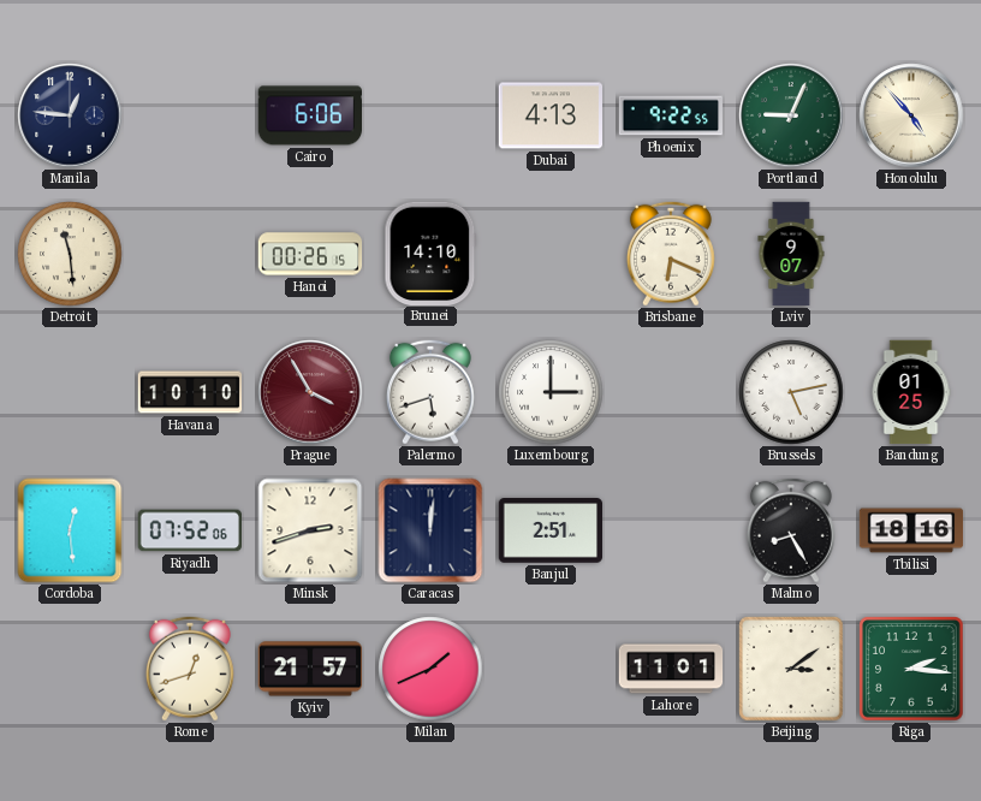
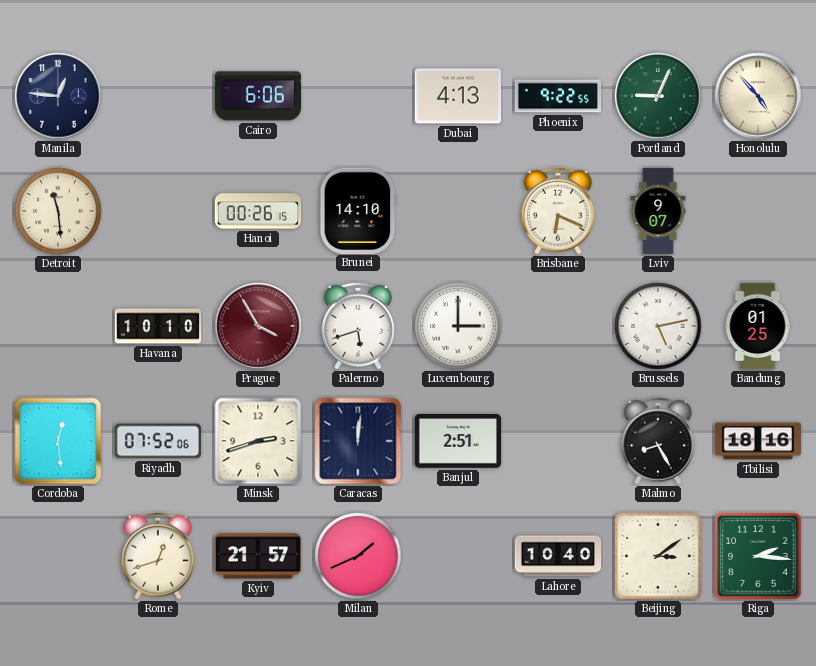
Lahore: 11:01 -> 10:40 (558, 556)
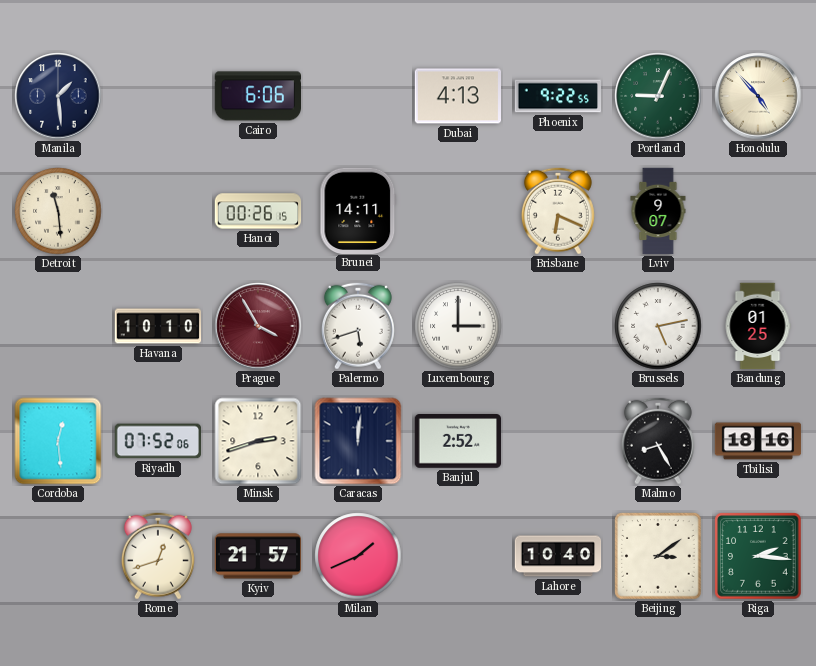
Manila: 12:46 -> 1:29 (58, 96)
Brunei: 14:10 -> 14:11 (358, 210)
Banjul: 2:51 -> 2:52 (458, 441)
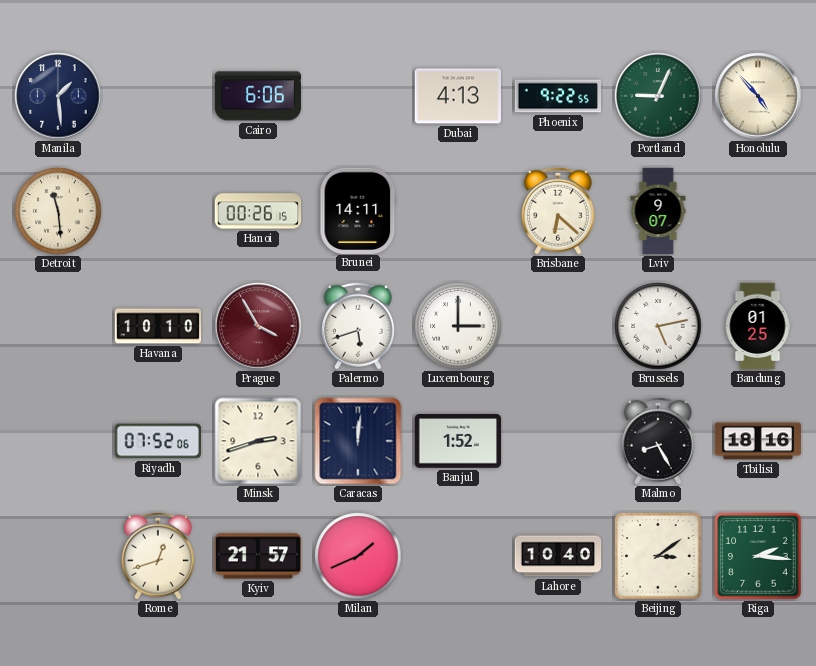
Brisbane: 6:19 -> 6:22 (558, 211)
Cordoba: 12:29 -> none (58, 441)
Banjul: 2:52 -> 1:52 (458, 441)
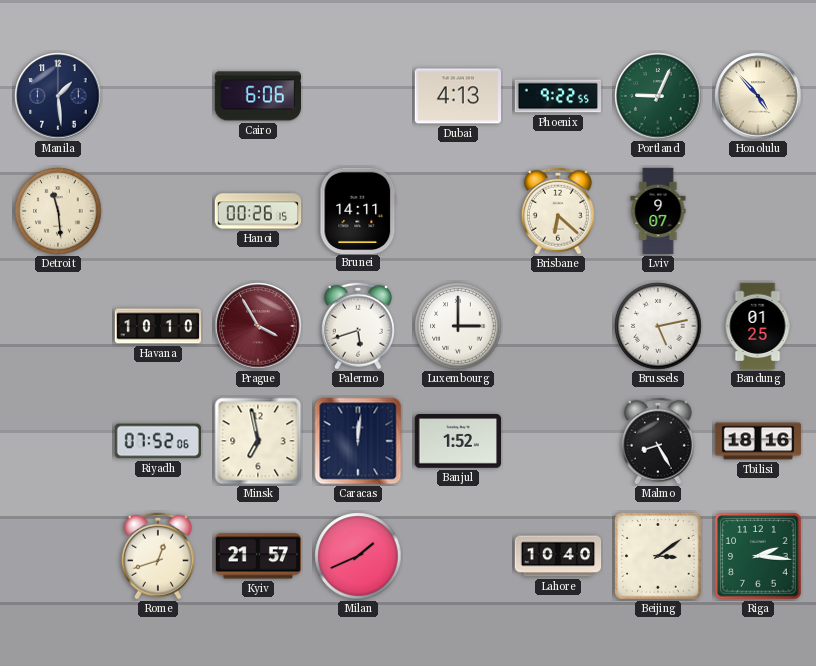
Minsk: 2:42 -> 6:58 (258, 441)
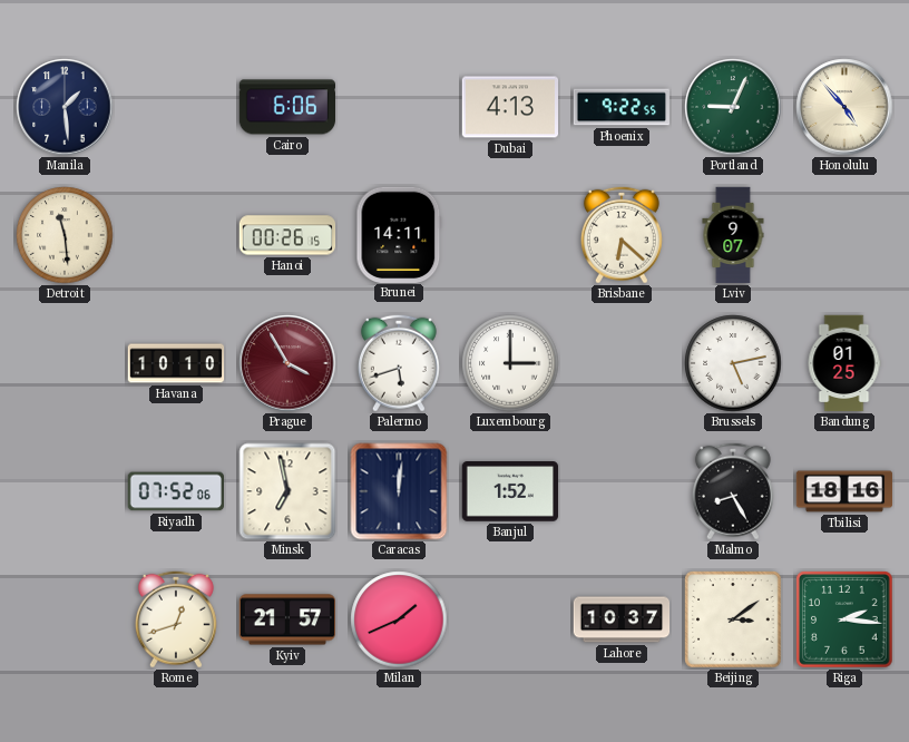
Lahore: 10:40 -> 10:37 (622, 619)
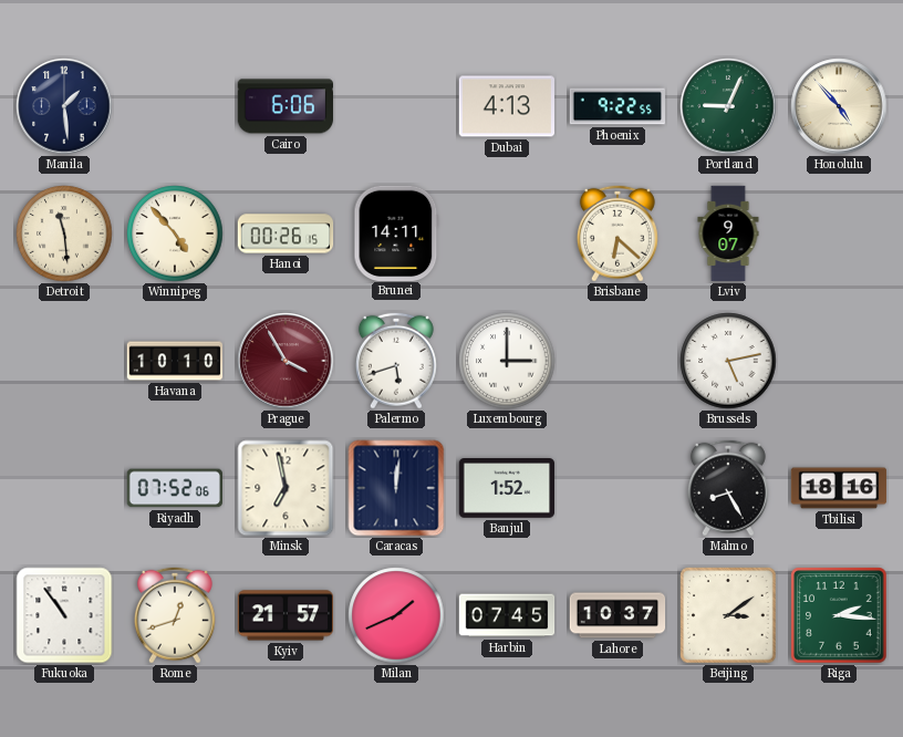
Winnipeg: none -> 4:53 (175, 233)
Bandung: 01:25 -> none (844, 363)
Fukuoka: none -> 10:54 (64, 615)
Harbin: none -> 07:45 (507, 615)
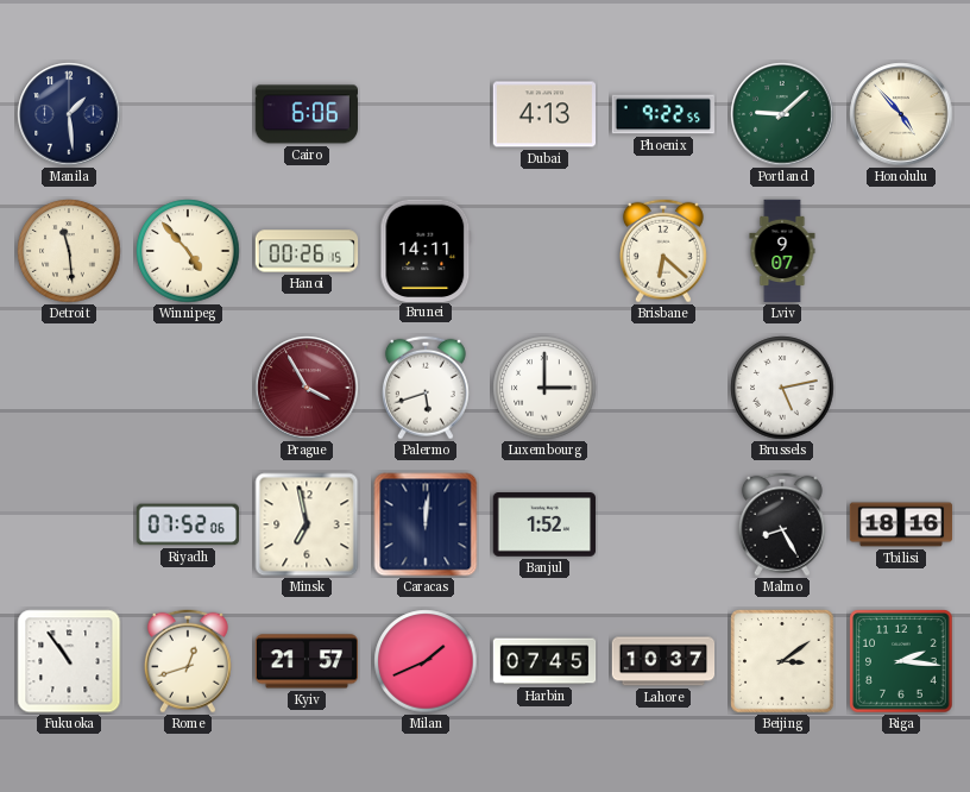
Portland: 9:04 -> 9:08 (782, 114)
Havana: 10:10 -> none (175, 361)
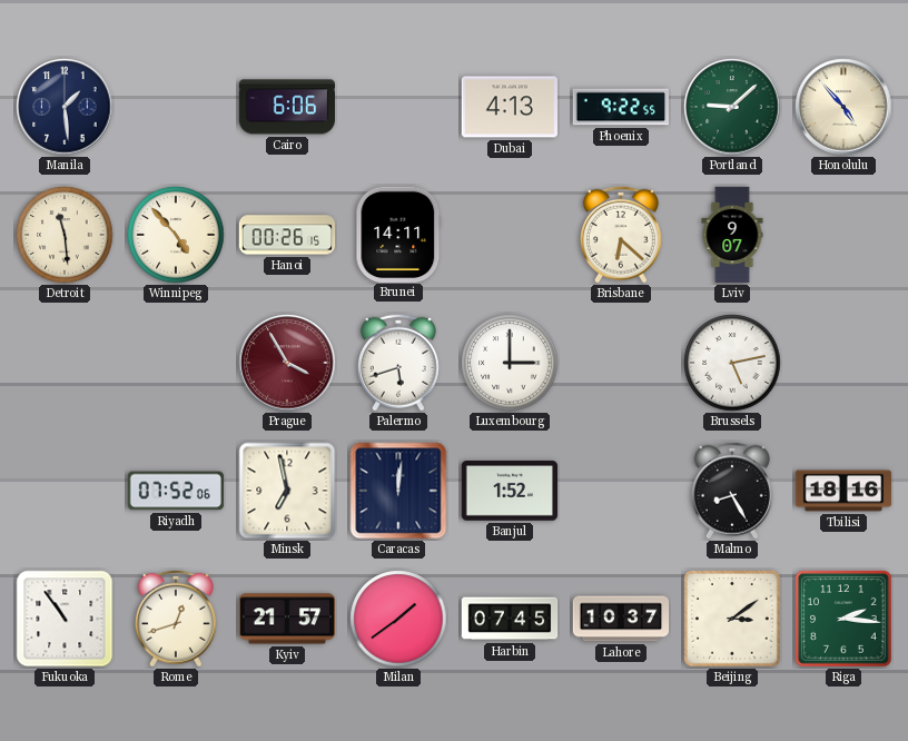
Milan: 1:41 -> 1:39 (398, 619)
